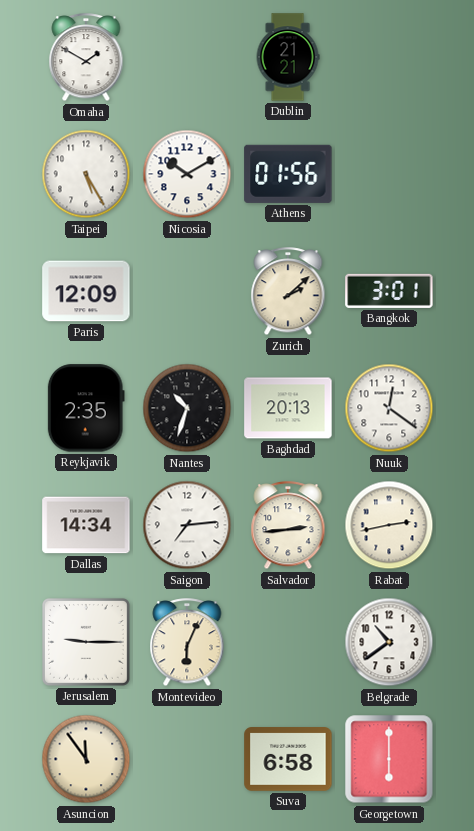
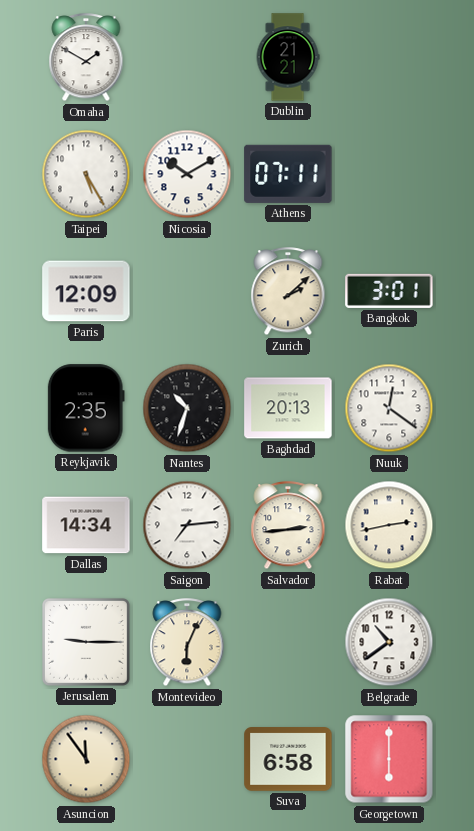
Athens: 01:56 -> 07:11 (288, 174)
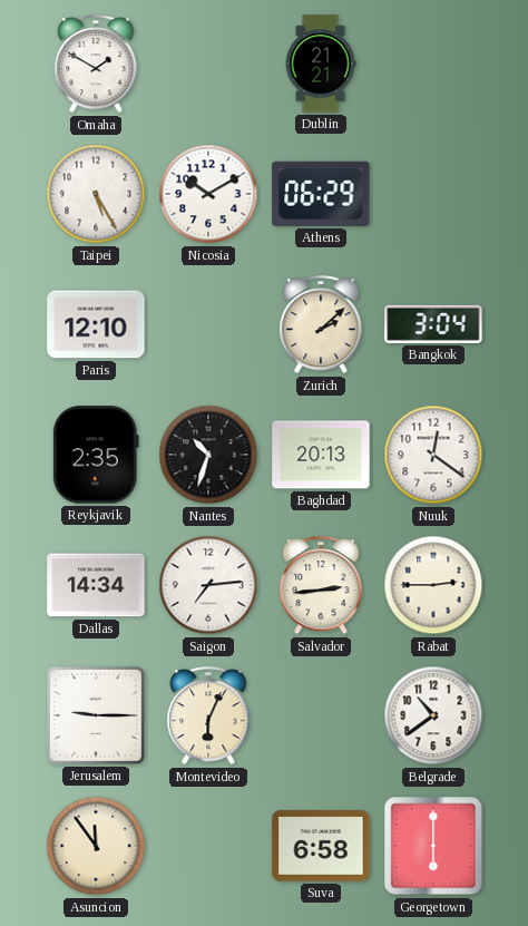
Athens: 07:11 -> 06:29 (321, 194)
Paris: 12:09 -> 12:10 (96, 324)
Bangkok: 3:01 -> 3:04 (433, 324)
Rabat: 2:43 -> 2:45 (433, 585)
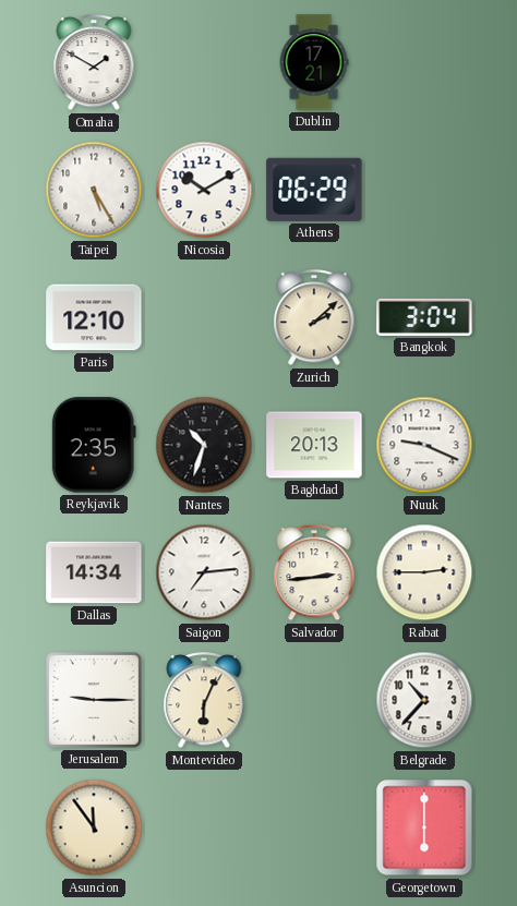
Dublin: 21:21 -> 17:21 (314, 62)
Nuuk: 12:21 -> 9:19 (424, 445)
Belgrade: 10:39 -> 10:37 (424, 700)
Suva: 6:58 -> none (321, 846)
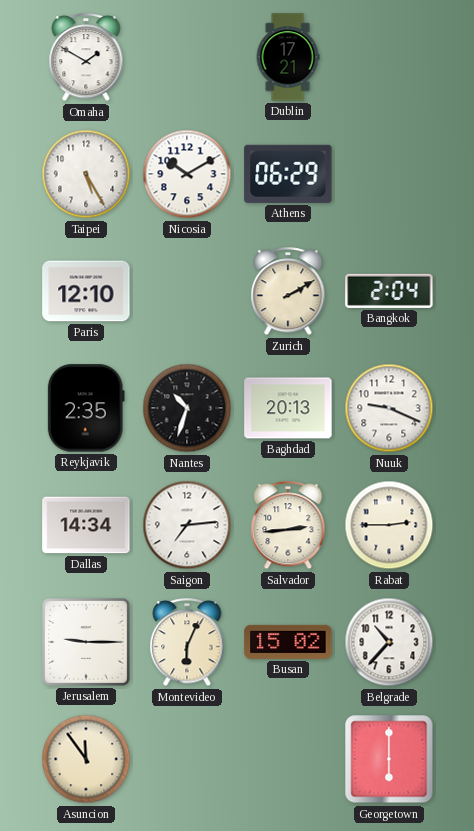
Zurich: 2:08 -> 2:10 (288, 292)
Bangkok: 3:04 -> 2:04 (389, 291)
Busan: none -> 15:02 (288, 642)
